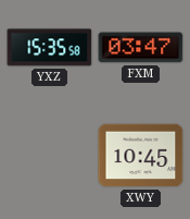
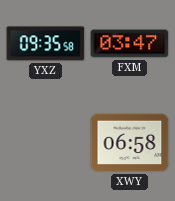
YXZ: 15:35 -> 09:35 (46, 44)
XWY: 10:45 -> 06:58 (130, 143)
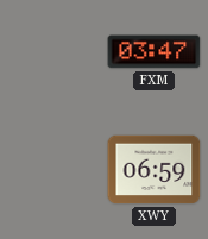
YXZ: 09:35 -> none (46, 44)
XWY: 06:58 -> 06:59 (155, 170)
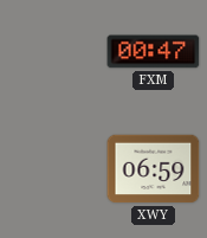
FXM: 03:47 -> 00:47 (154, 52)
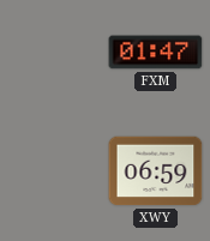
FXM: 00:47 -> 01:47 (156, 53)
